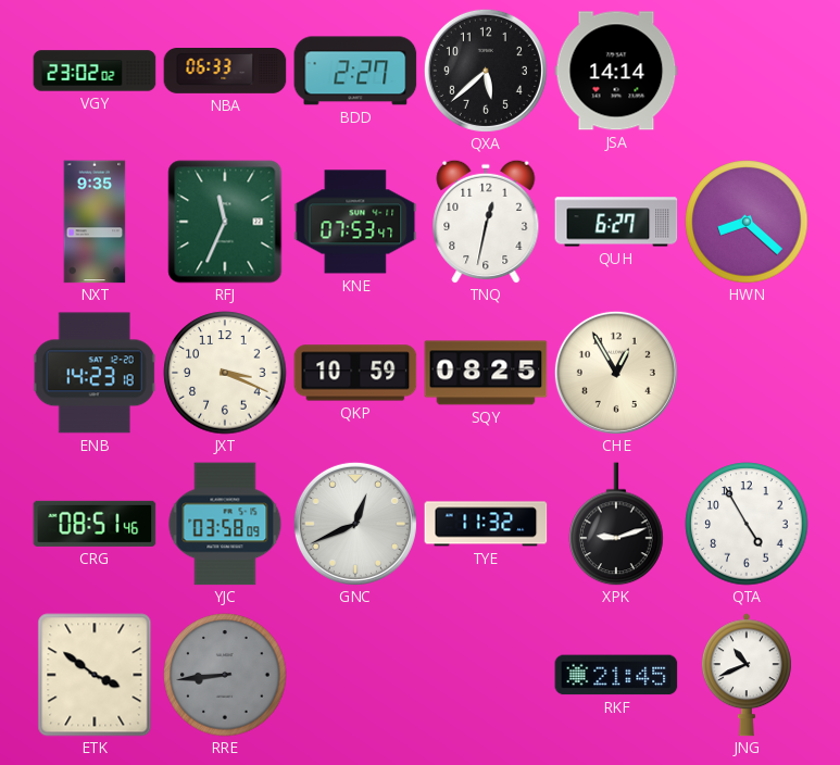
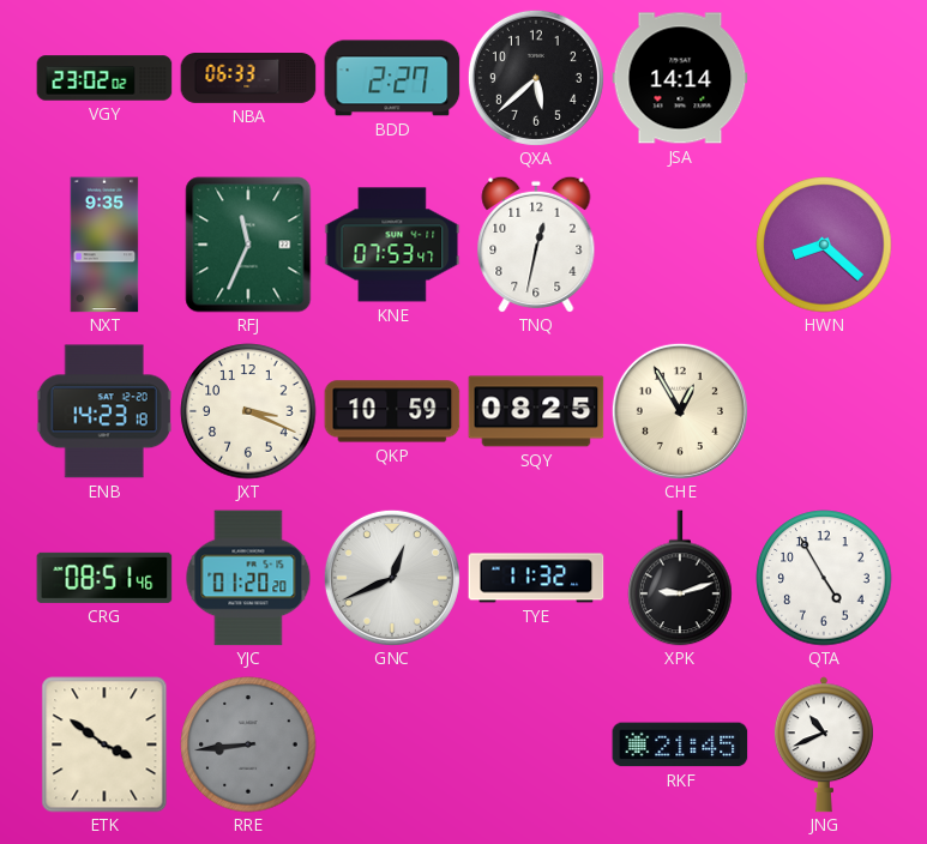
QUH: 6:27 -> none (616, 222)
YJC: 03:58 -> 01:20 (248, 578)
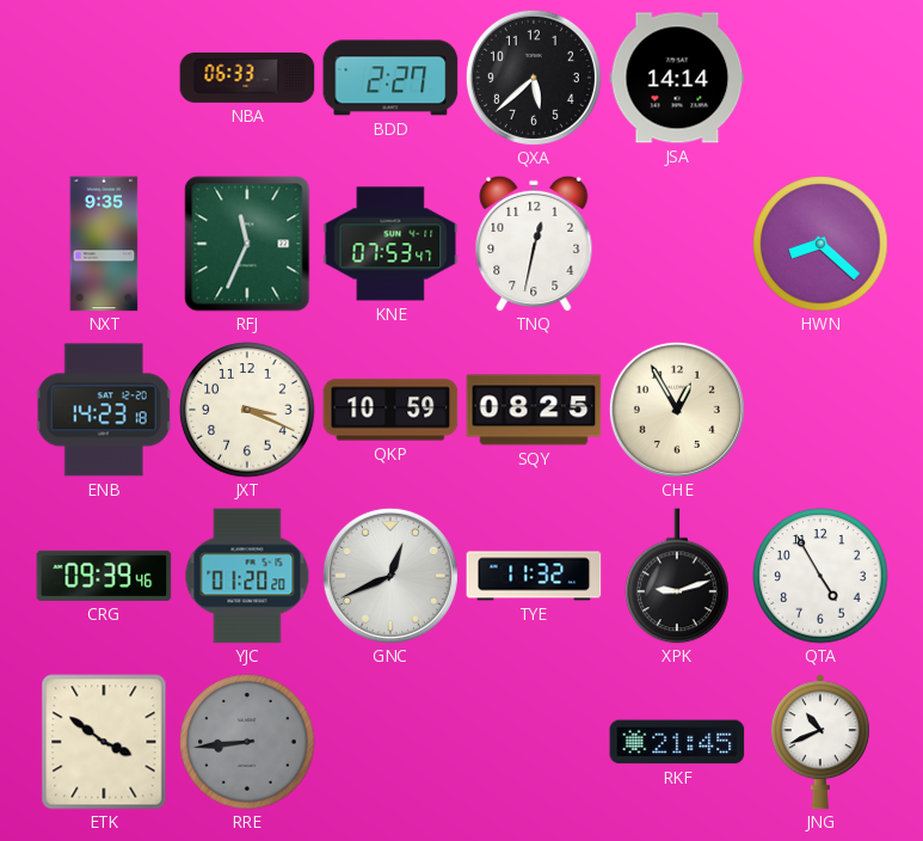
VGY: 23:02 -> none (104, 78)
CRG: 08:51 -> 09:39 (104, 576)
